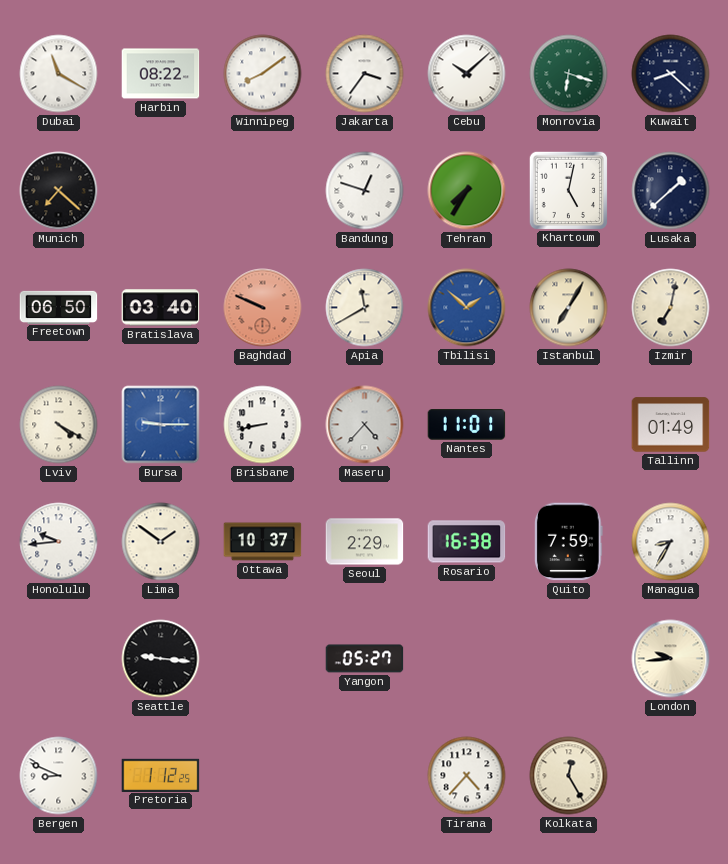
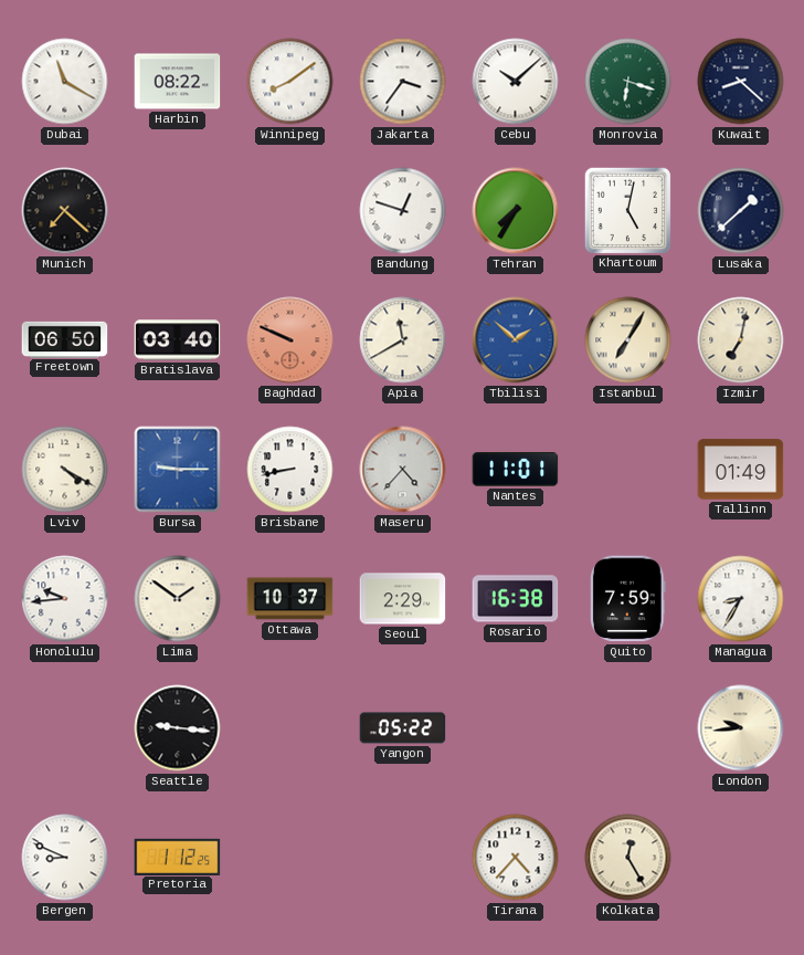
Yangon: 05:27 -> 05:22 (403, 728)
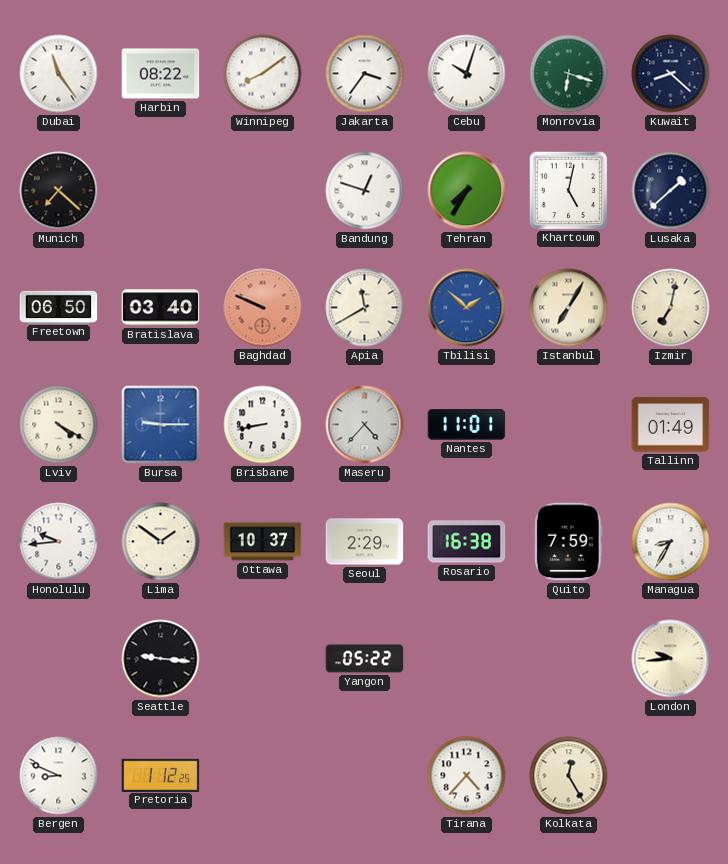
Dubai: 11:20 -> 11:24 (59, 74)
Cebu: 10:08 -> 10:03 (467, 74)
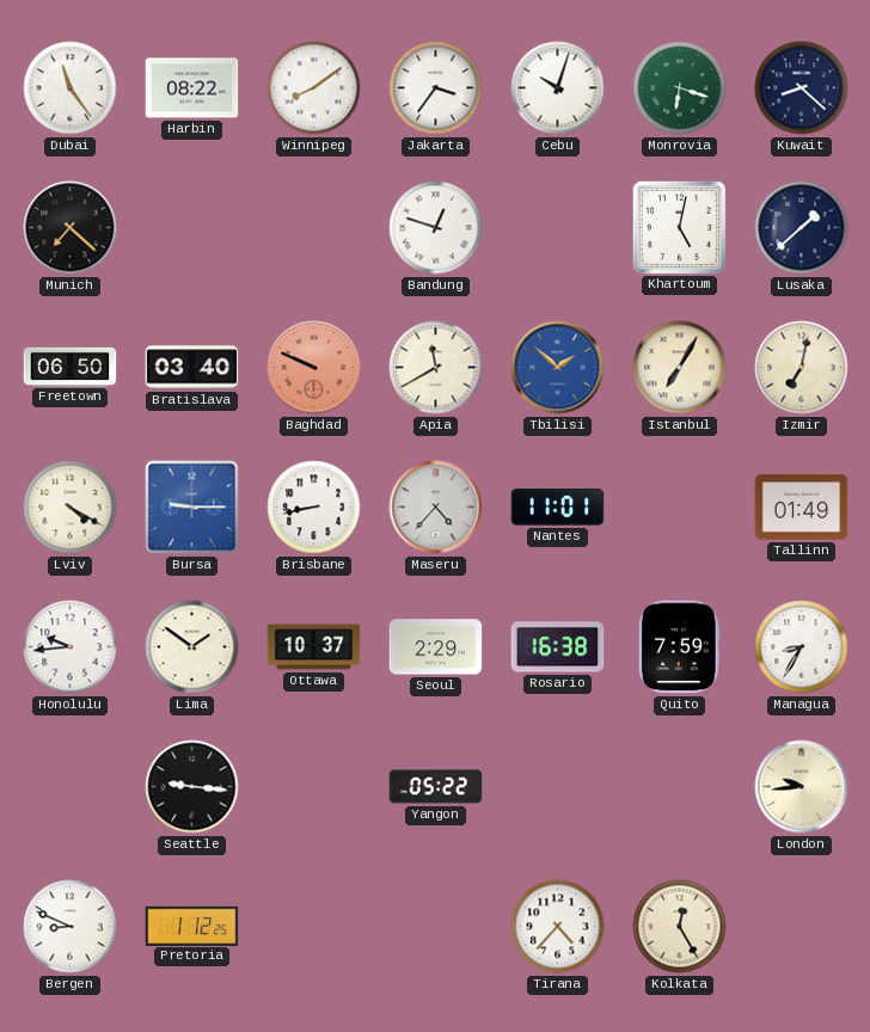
Tehran: 7:35 -> none (467, 191)
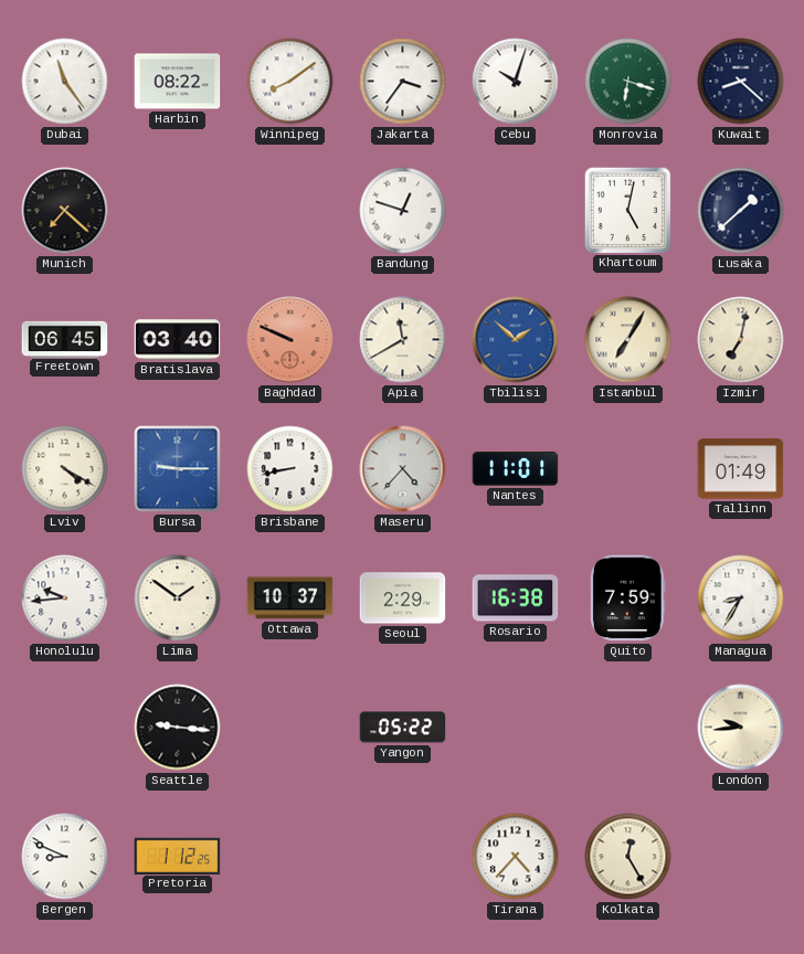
Freetown: 06:50 -> 06:45 (65, 339)
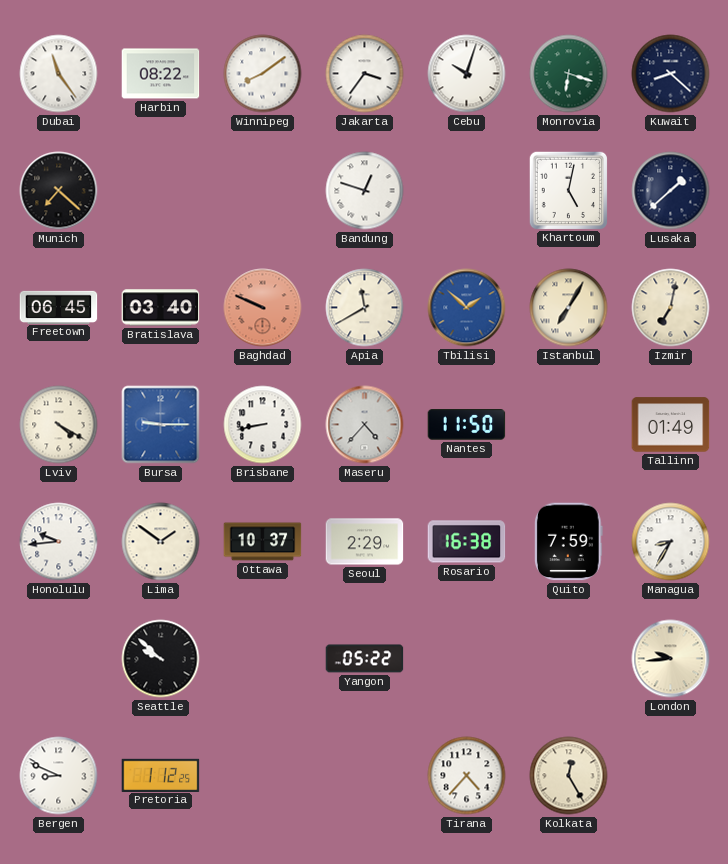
Nantes: 11:01 -> 11:50 (467, 425)
Seattle: 9:16 -> 9:52 (161, 659)
